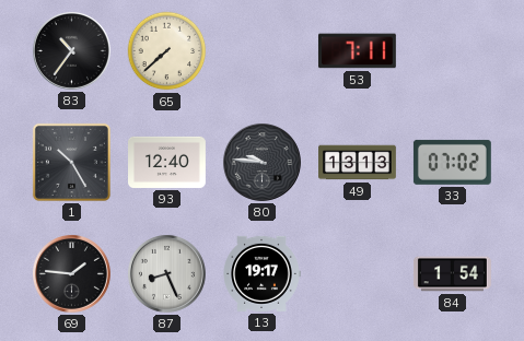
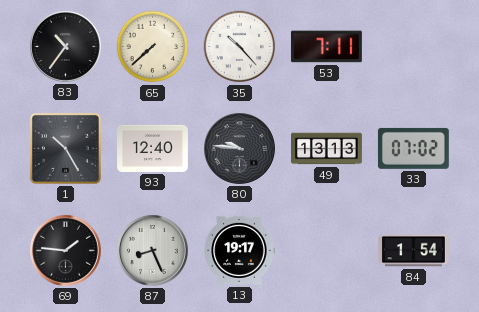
35: none -> 10:23 (240, 47)
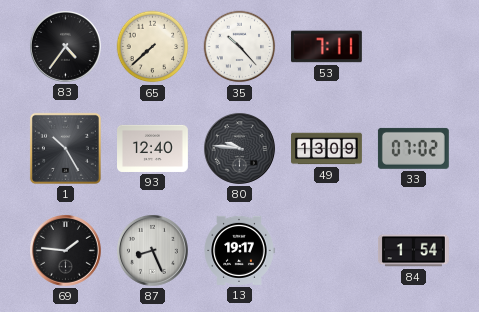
83: 10:36 -> 4:36 (65, 46)
49: 13:13 -> 13:09 (327, 149)
